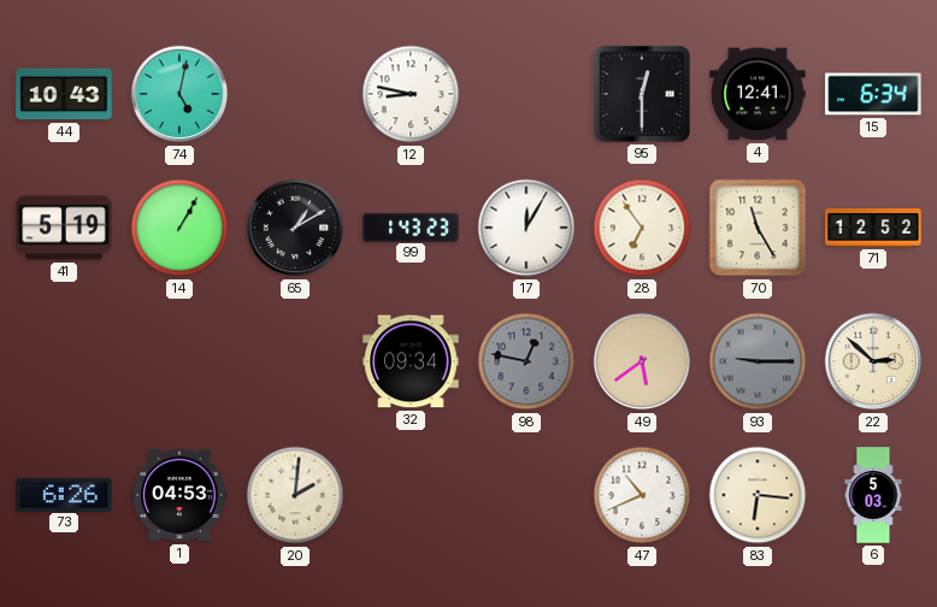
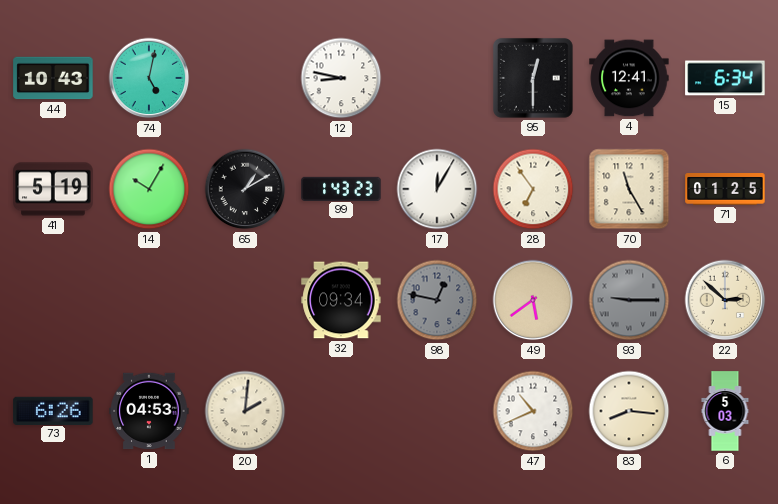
14: 1:05 -> 10:05 (149, 189)
71: 12:52 -> 01:25 (725, 190)
83: 6:16 -> 8:16 (629, 411)
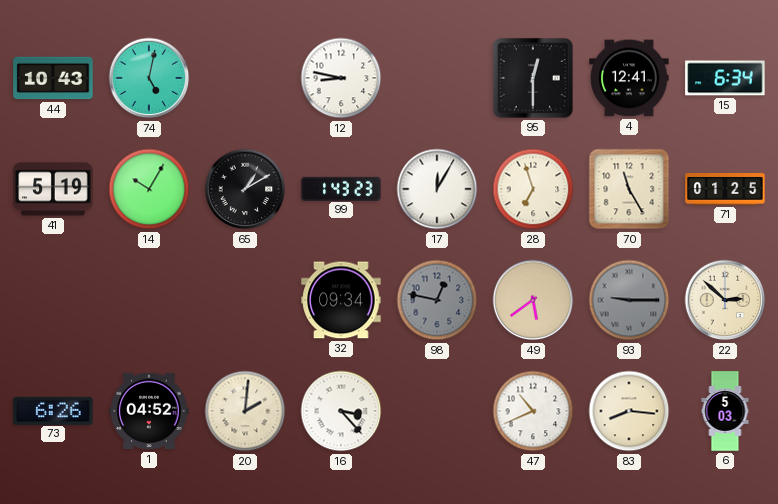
28: 6:54 -> 6:57 (533, 189)
1: 04:53 -> 04:52 (149, 411)
16: none -> 3:23 (341, 411)
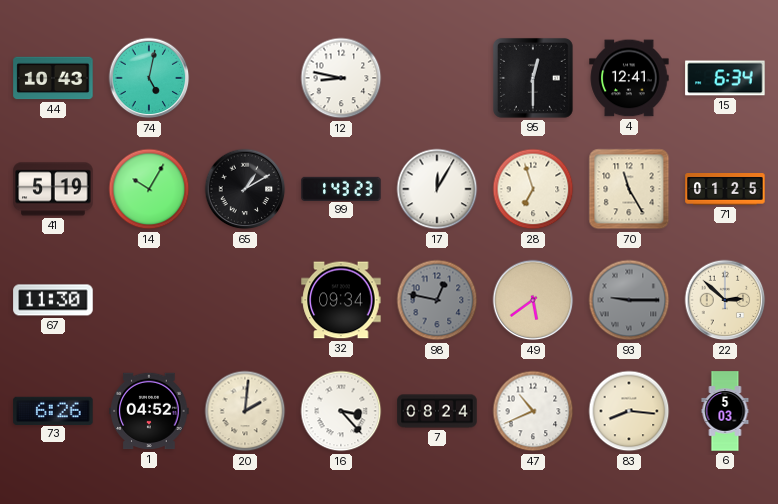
67: none -> 11:30 (53, 300)
7: none -> 08:24 (437, 411)
